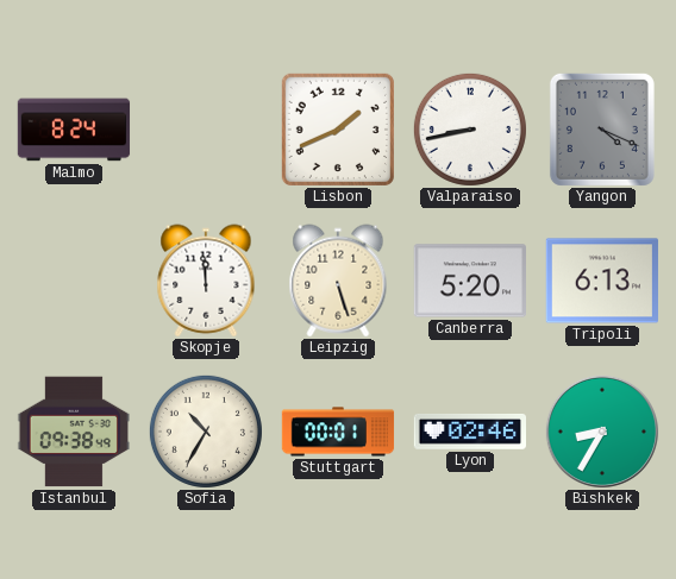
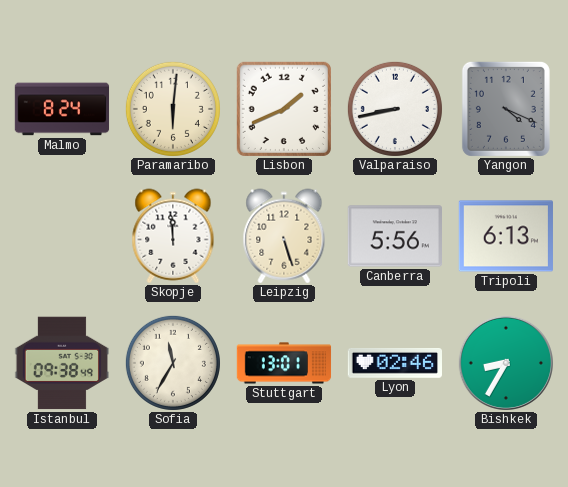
Paramaribo: none -> 6:01 (173, 109)
Canberra: 5:20 -> 5:56 (394, 236)
Sofia: 10:35 -> 11:35 (173, 363)
Stuttgart: 00:01 -> 13:01 (284, 363)
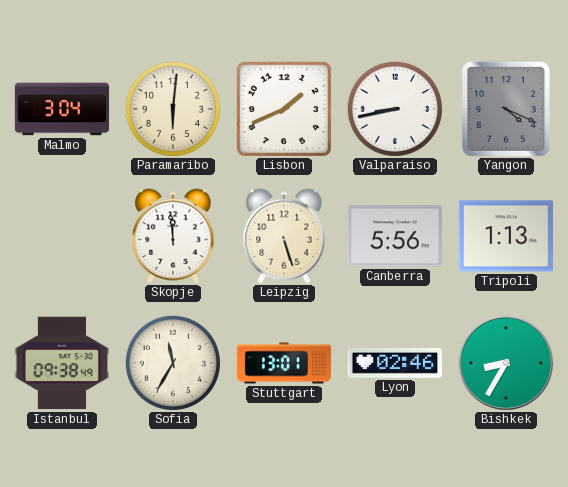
Malmo: 8:24 -> 3:04 (62, 109)
Tripoli: 6:13 -> 1:13 (506, 236)
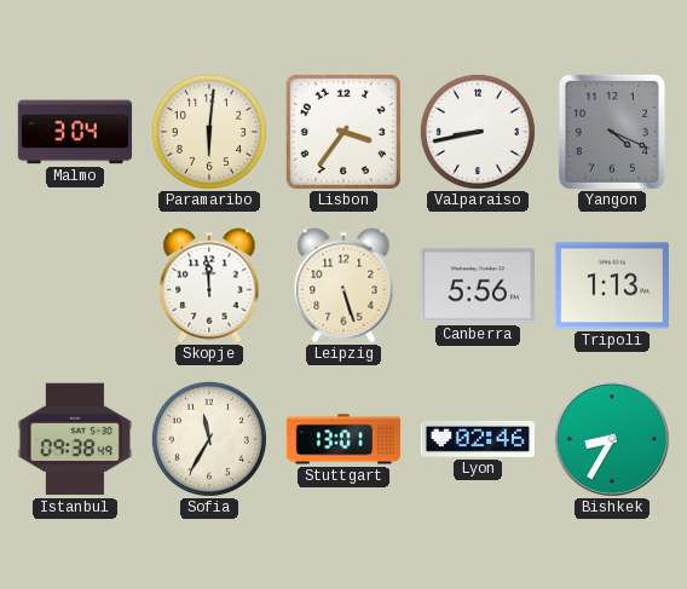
Lisbon: 1:41 -> 3:36 (344, 132)
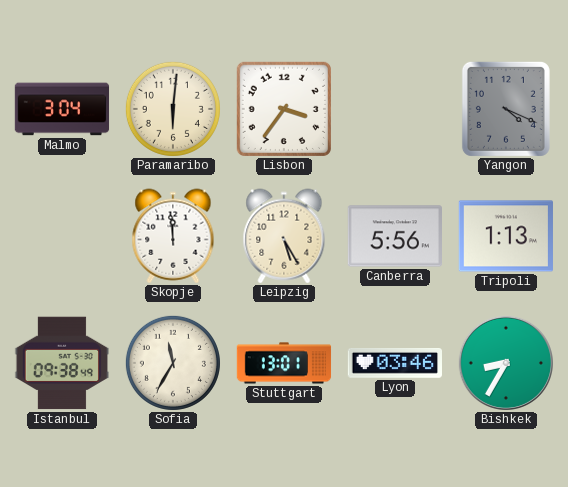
Valparaiso: 8:43 -> none (478, 132)
Leipzig: 5:27 -> 5:25 (284, 236)
Lyon: 02:46 -> 03:46 (394, 364)
